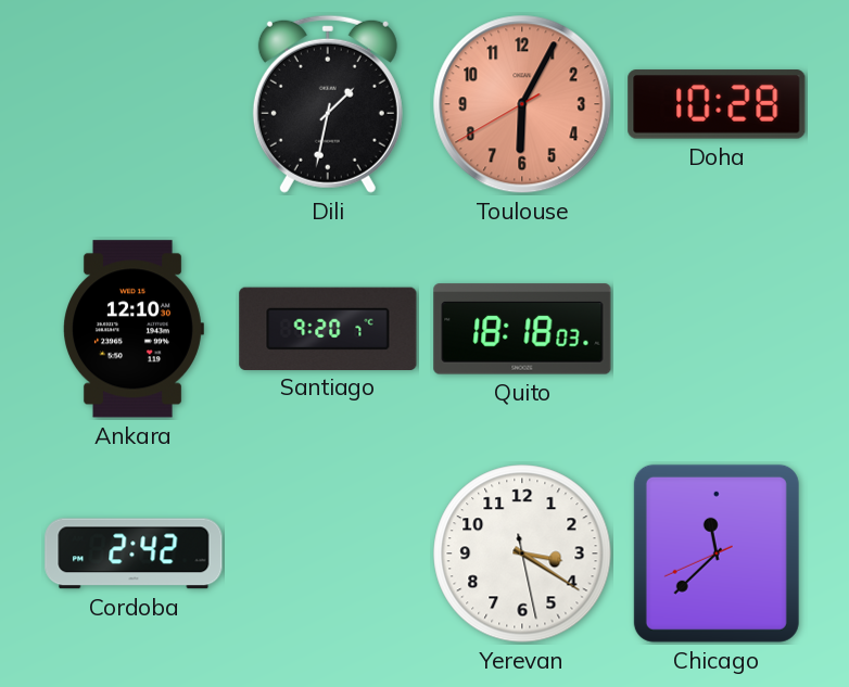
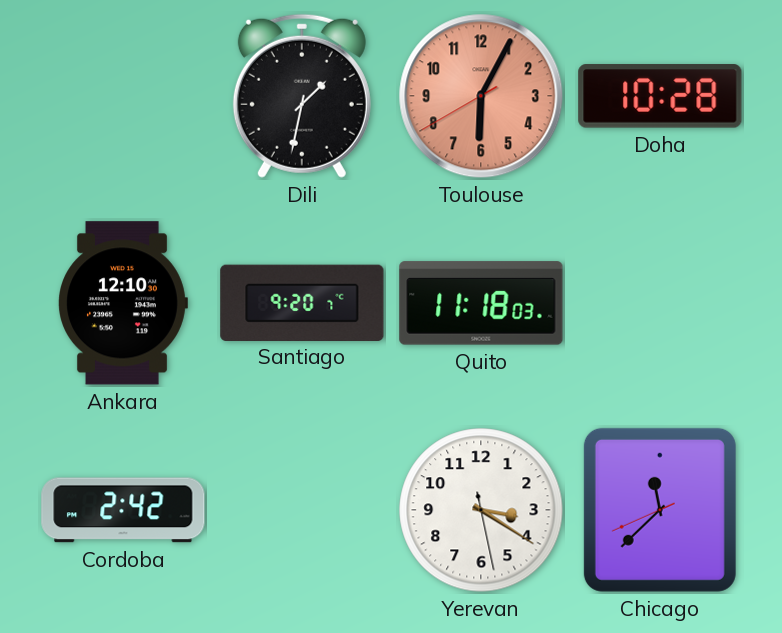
Quito: 18:18 -> 11:18 (481, 303)
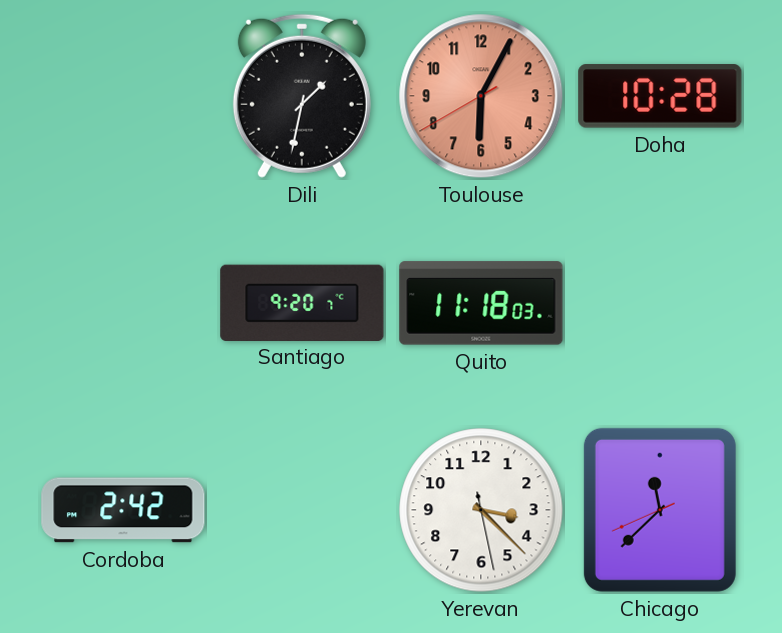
Ankara: 12:10 -> none (123, 303)
Yerevan: 3:20 -> 3:22 (481, 510)
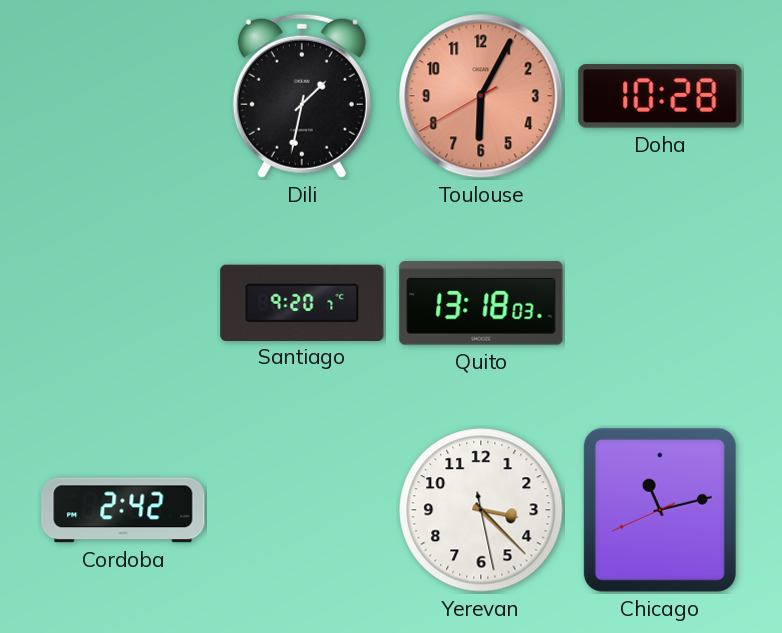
Quito: 11:18 -> 13:18 (481, 303)
Chicago: 11:37 -> 11:12 (660, 510)
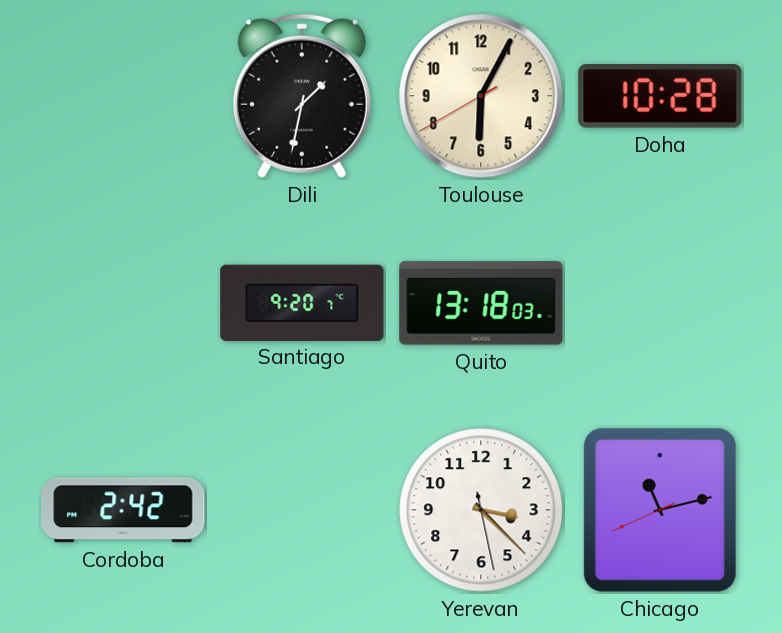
Toulouse dial: salmon -> cream (481, 96)
